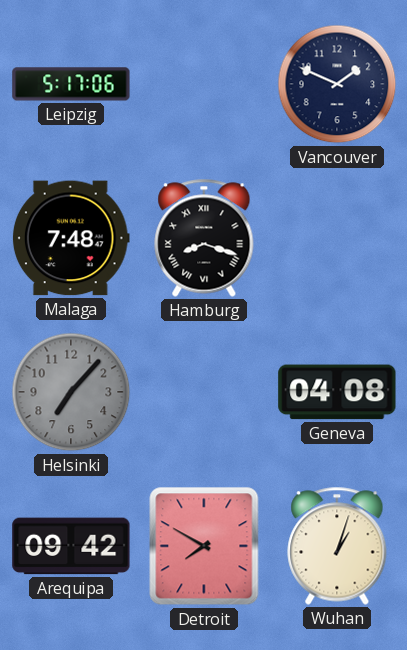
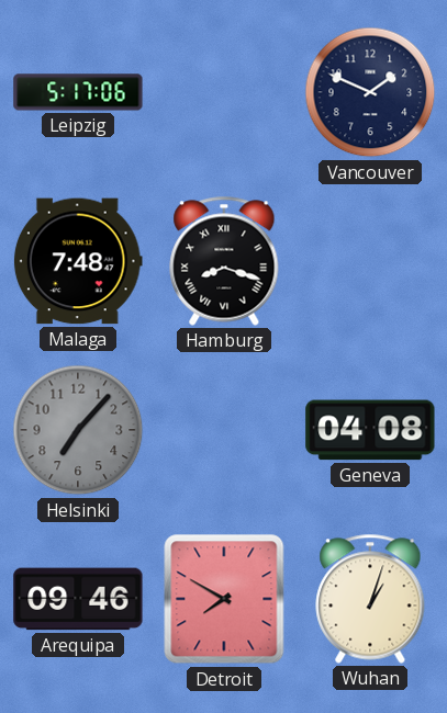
Arequipa: 09:42 -> 09:46 (78, 599)
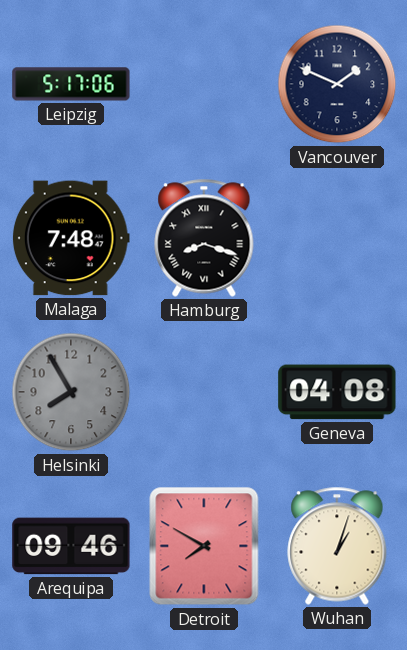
Helsinki: 7:07 -> 7:55 (71, 392)
